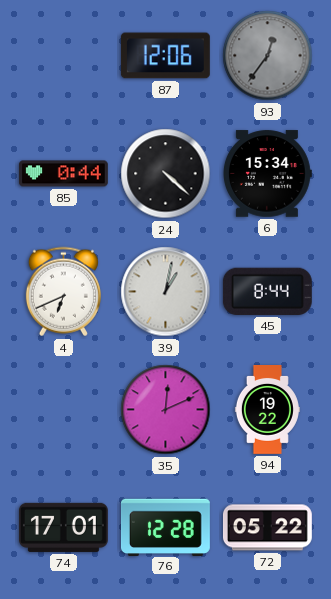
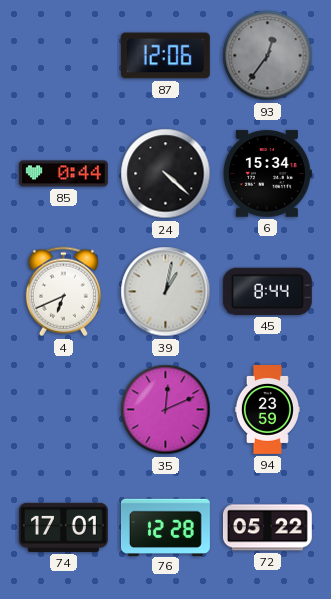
94: 19:22 -> 23:59 (267, 410)
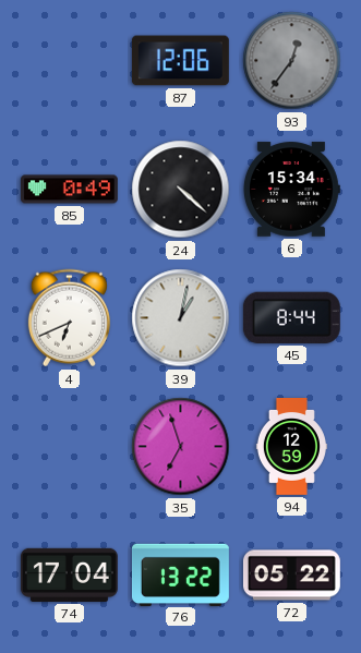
85: 0:44 -> 0:49 (69, 190)
35: 12:11 -> 6:57 (181, 447)
94: 23:59 -> 12:59 (291, 447)
74: 17:01 -> 17:04 (69, 575)
76: 12:28 -> 13:22 (180, 575)
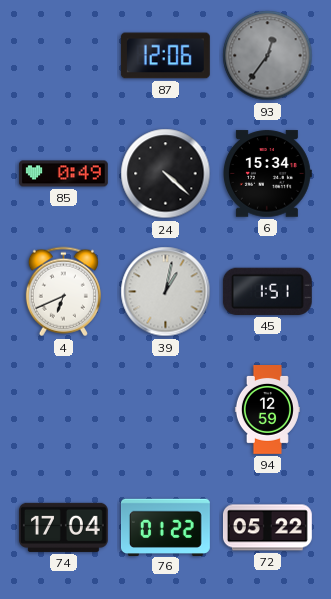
45: 8:44 -> 1:51 (267, 291)
35: 6:57 -> none (181, 447)
76: 13:22 -> 01:22 (165, 527)
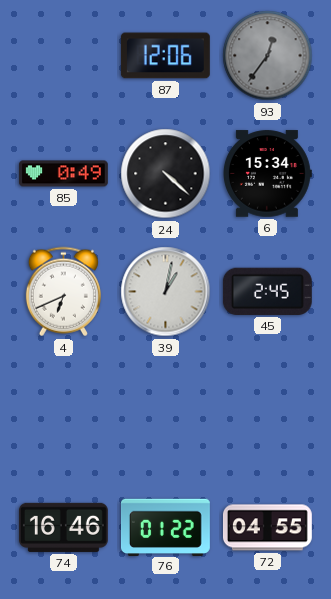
45: 1:51 -> 2:45 (267, 291)
94: 12:59 -> none (267, 410)
74: 17:04 -> 16:46 (63, 527)
72: 05:22 -> 04:55 (267, 528)
